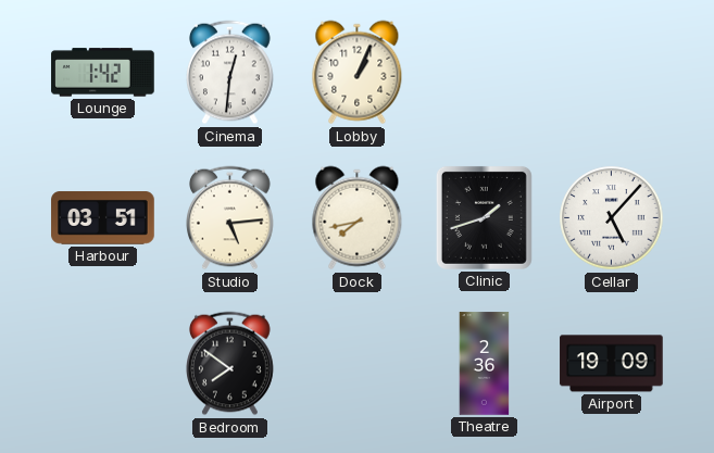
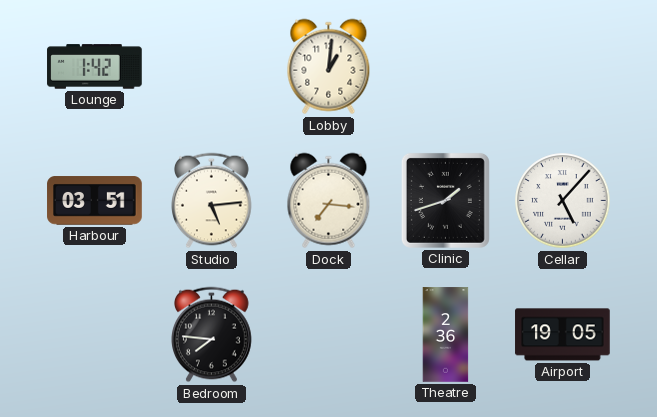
Cinema: 12:31 -> none (230, 73)
Lobby: 1:04 -> 1:01 (329, 67)
Dock: 7:43 -> 7:16 (329, 201)
Bedroom: 7:51 -> 7:46 (212, 335)
Airport: 19:09 -> 19:05 (563, 335)
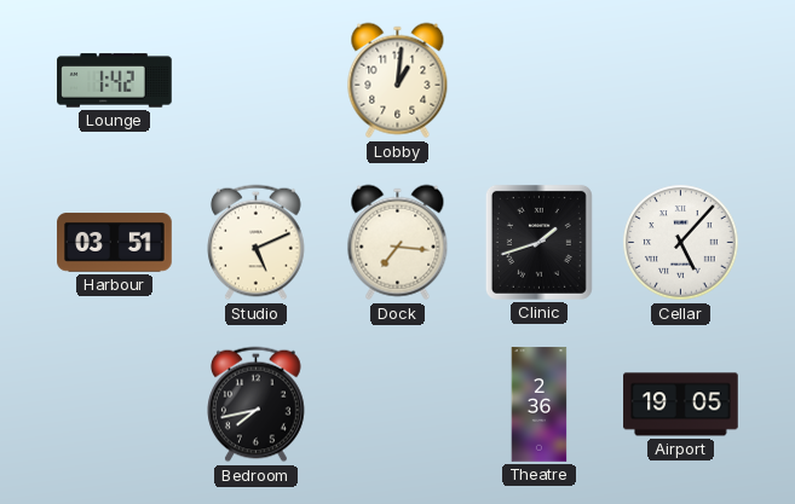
Studio: 5:14 -> 5:11 (257, 243)
Bedroom: 7:46 -> 7:43 (257, 405)
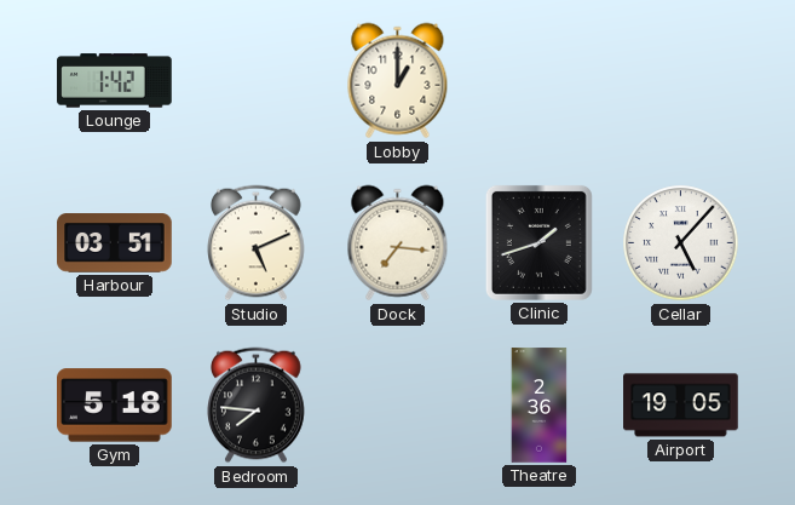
Lobby: 1:01 -> 1:00 (398, 81)
Gym: none -> 5:18 (115, 406)
Bedroom: 7:43 -> 7:46 (257, 406)
